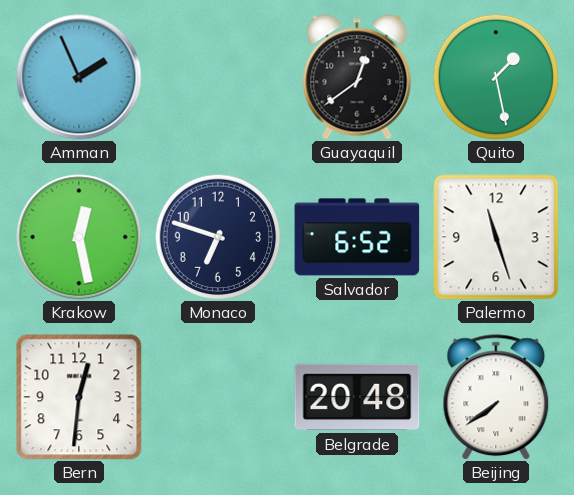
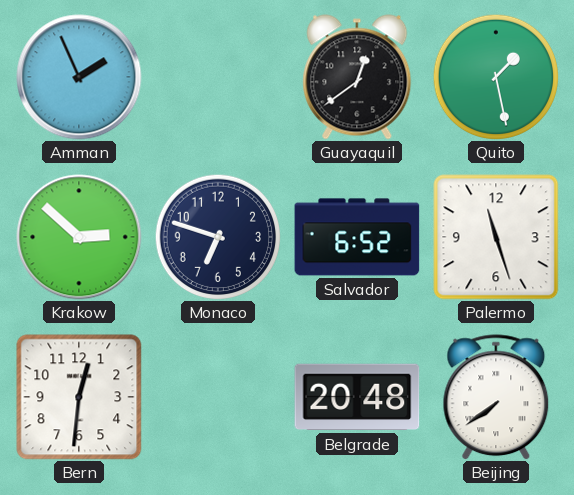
Krakow: 12:28 -> 2:52 (79, 237)
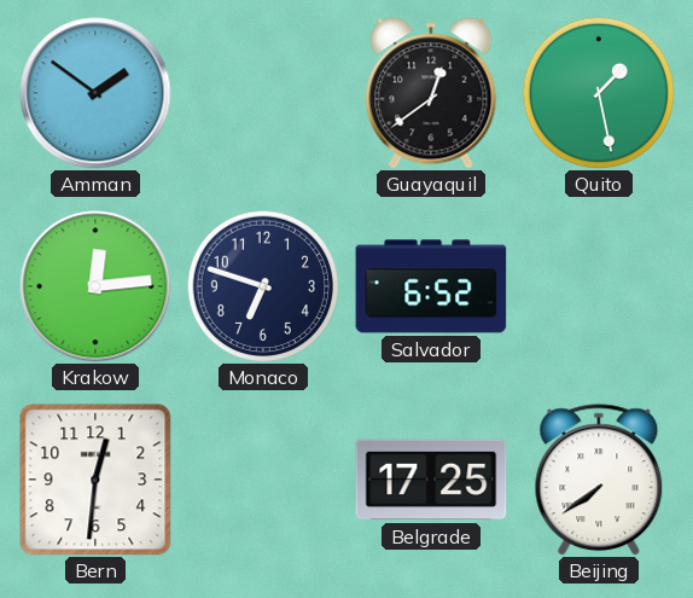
Amman: 1:56 -> 1:51 (95, 93)
Krakow: 2:52 -> 12:14 (95, 286)
Palermo: 11:27 -> none (496, 237)
Belgrade: 20:48 -> 17:25 (431, 480)
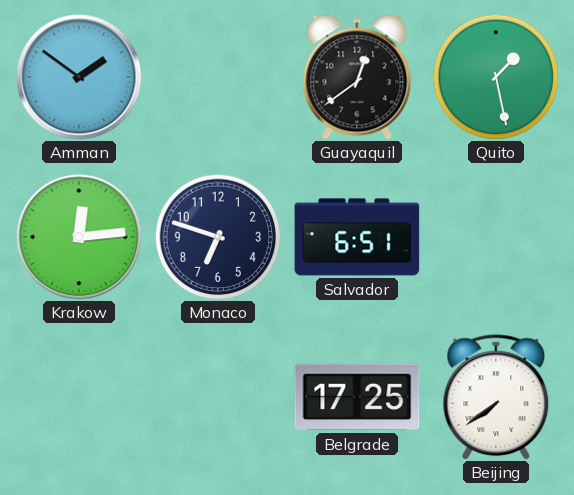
Salvador: 6:52 -> 6:51 (357, 237)
Bern: 12:31 -> none (95, 480)
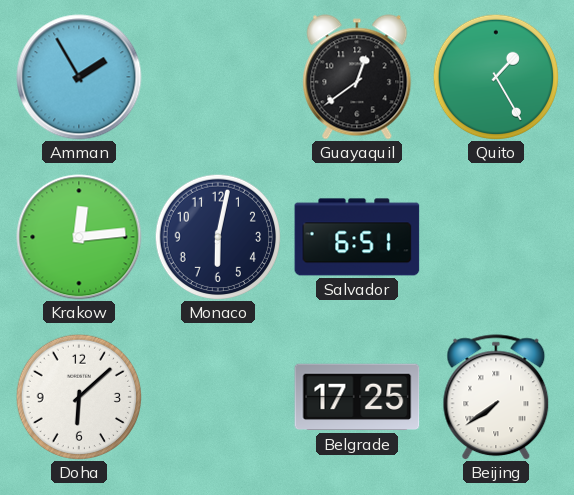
Amman: 1:51 -> 1:55 (79, 77)
Quito: 1:28 -> 1:25 (496, 77)
Monaco: 6:48 -> 6:02 (218, 237)
Doha: none -> 6:08 (79, 397)
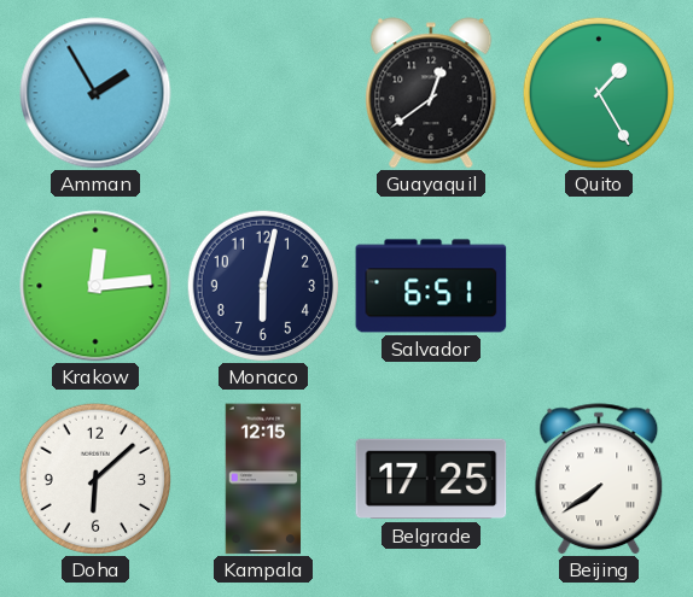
Kampala: none -> 12:15 (263, 479)
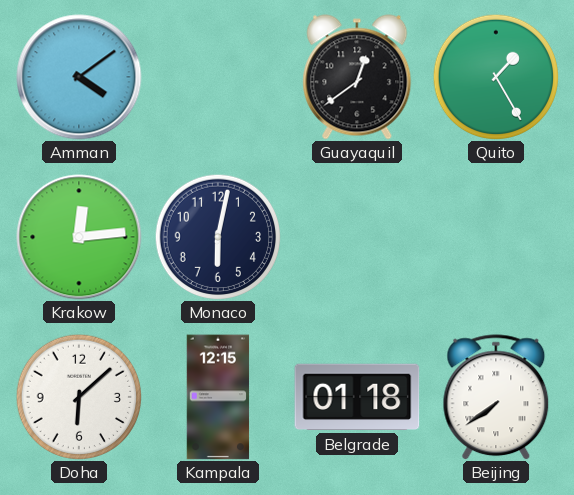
Amman: 1:55 -> 4:09 (79, 77)
Salvador: 6:51 -> none (431, 286)
Belgrade: 17:25 -> 01:18 (357, 397)
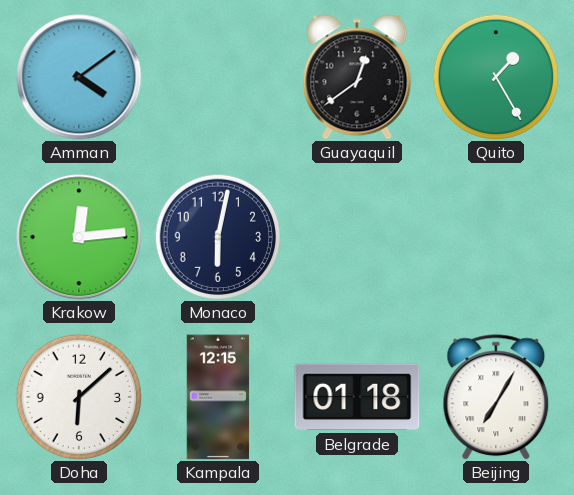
Beijing: 7:39 -> 7:05 (496, 397)
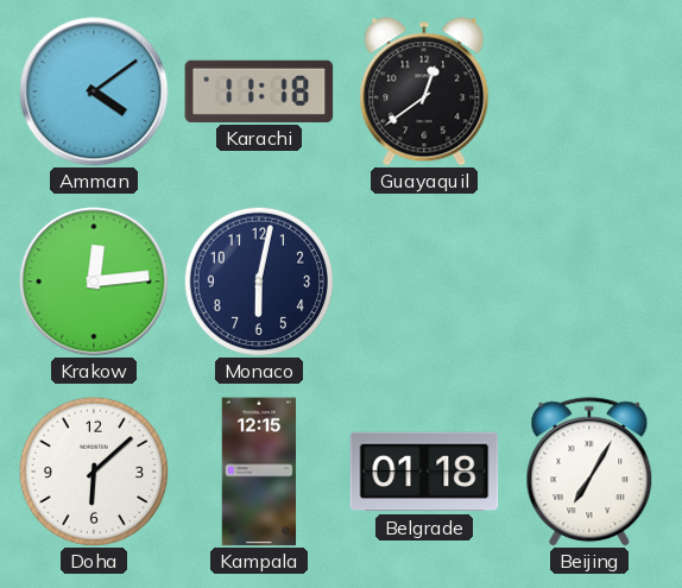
Karachi: none -> 11:18 (259, 91)
Quito: 1:25 -> none (496, 77)
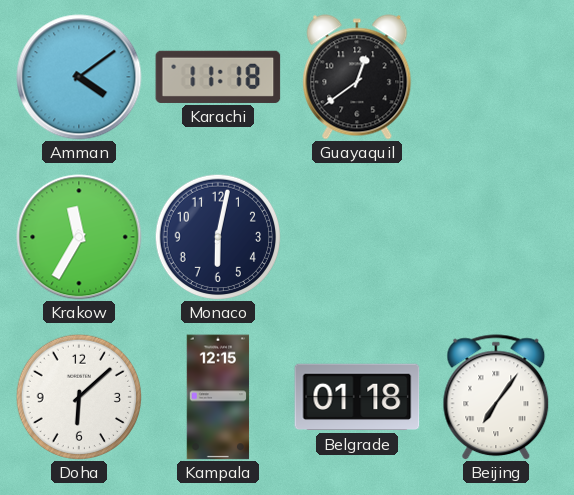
Krakow: 12:14 -> 11:35 (79, 237)
Beijing: 7:05 -> 7:06 (496, 397)
